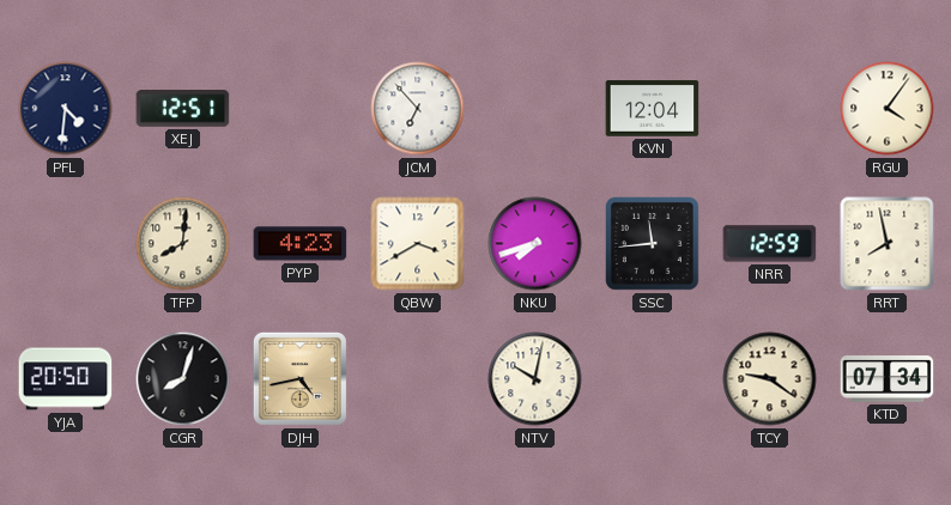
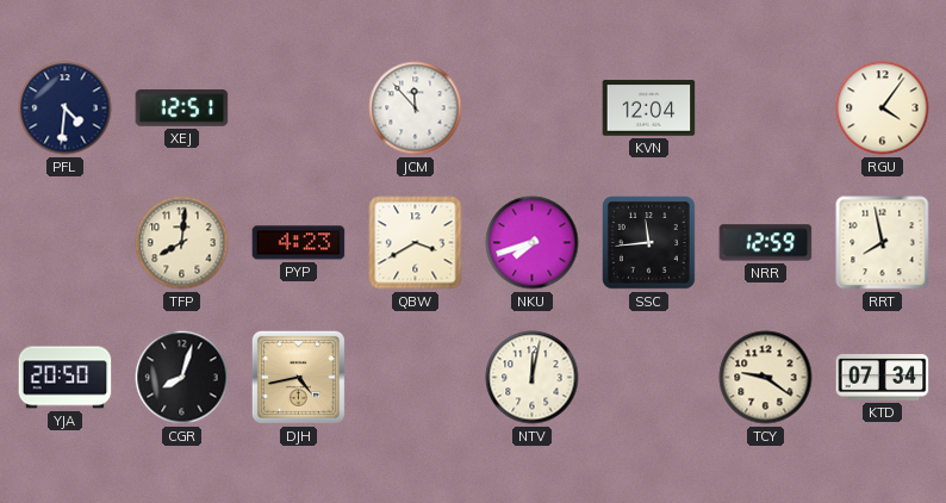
JCM: 6:53 -> 11:53 (416, 108)
NTV: 10:02 -> 12:02 (533, 378)
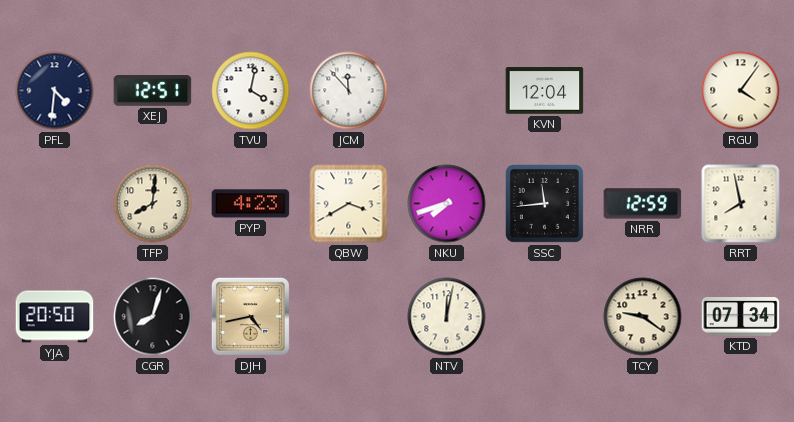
TVU: none -> 4:02 (251, 91)
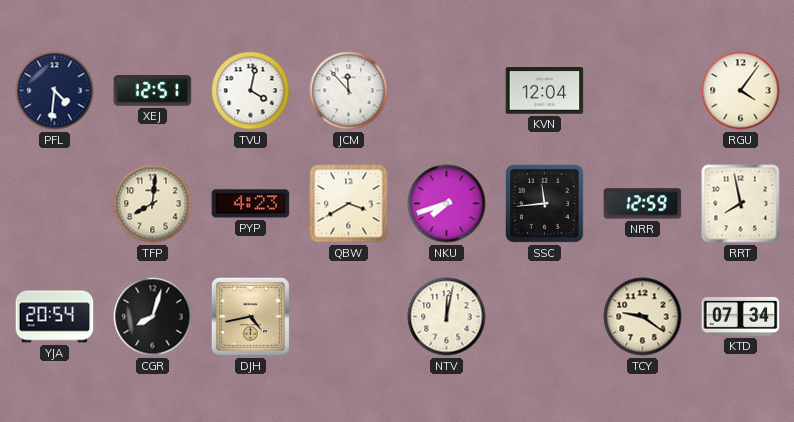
YJA: 20:50 -> 20:54 (55, 317)
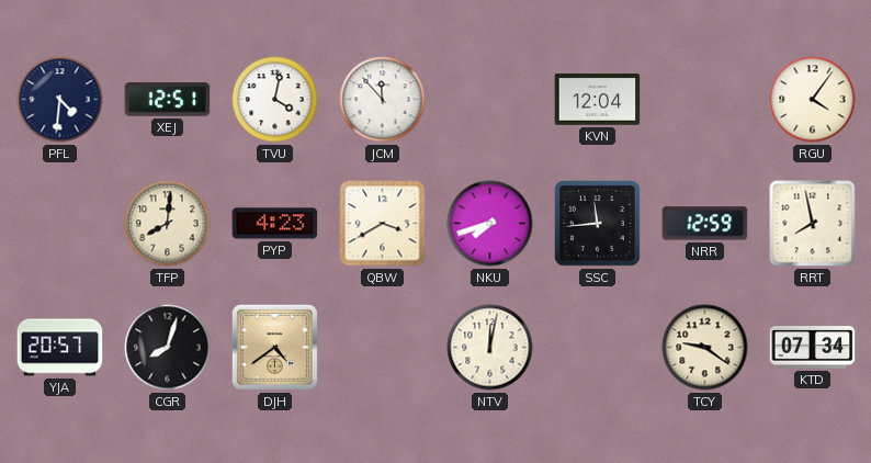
YJA: 20:54 -> 20:57 (60, 348)
DJH: 4:43 -> 4:39 (274, 347)
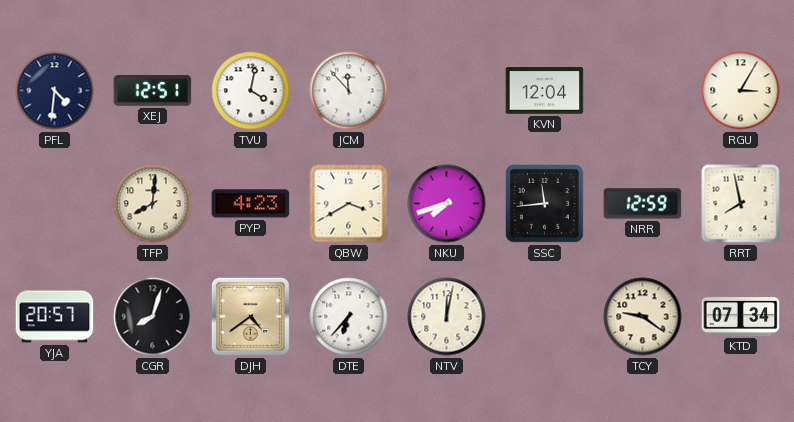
RGU: 4:06 -> 3:05 (741, 91)
DTE: none -> 6:37 (349, 317)
